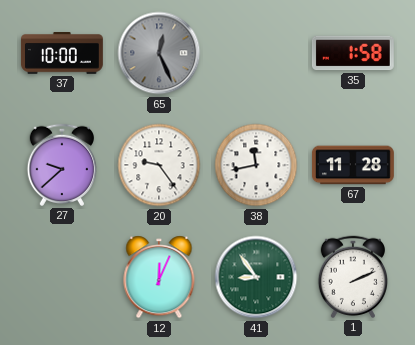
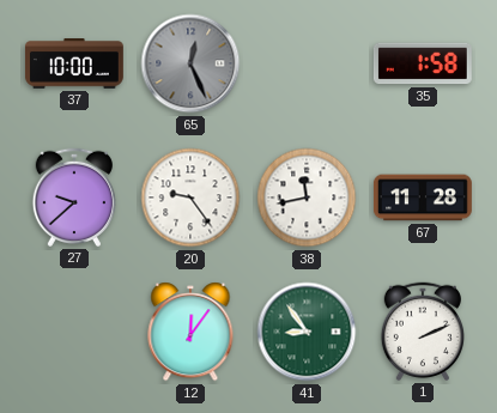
12: 12:04 -> 12:06 (190, 332)
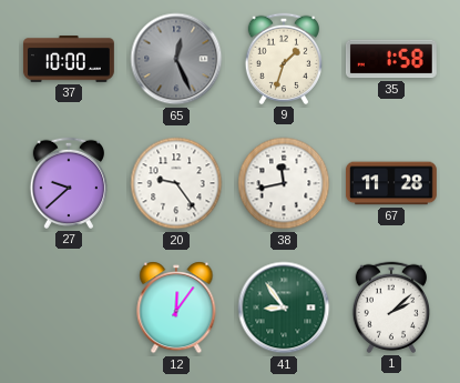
9: none -> 1:33 (283, 59)
1: 2:11 -> 2:08 (390, 308)
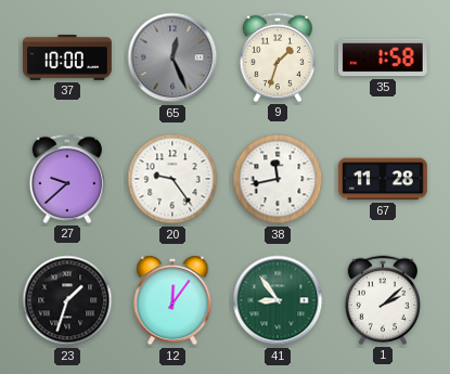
23: none -> 1:33 (67, 300)
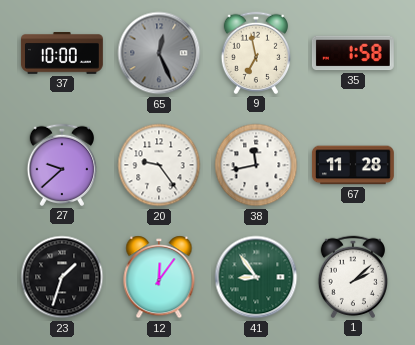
9: 1:33 -> 6:58 (255, 53)
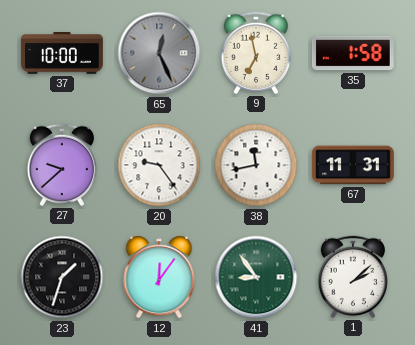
67: 11:28 -> 11:31 (353, 165)
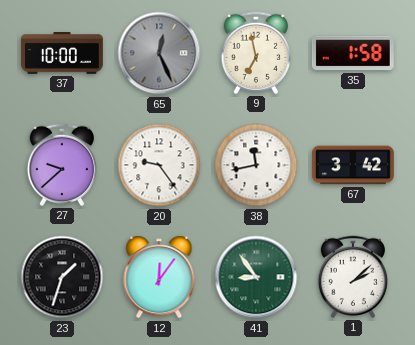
67: 11:31 -> 3:42 (353, 165)
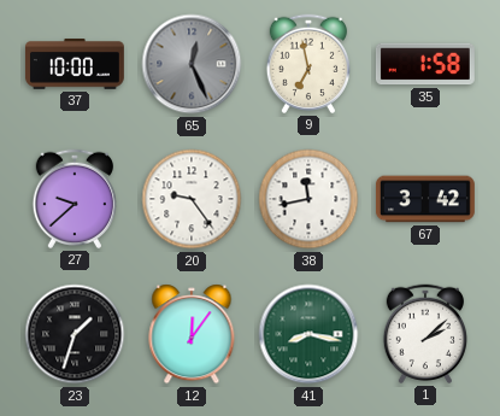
41: 8:54 -> 8:17 (308, 334)
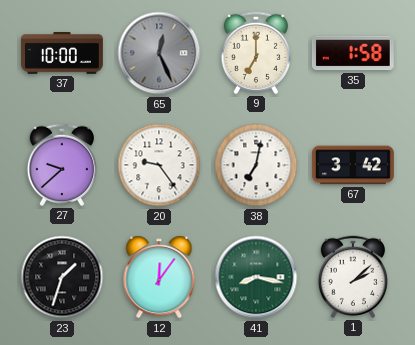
9: 6:58 -> 7:00 (255, 53)
38: 11:43 -> 7:02 (256, 165)
